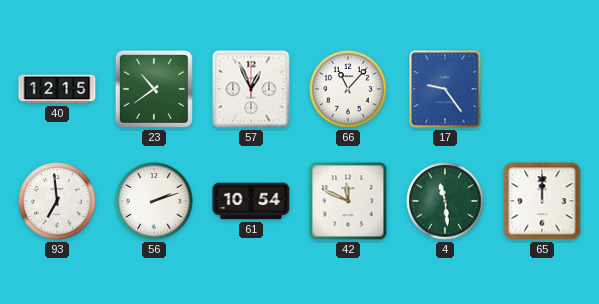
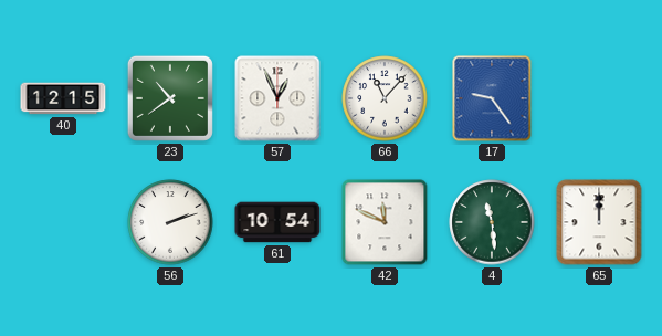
93: 6:59 -> none (57, 201)
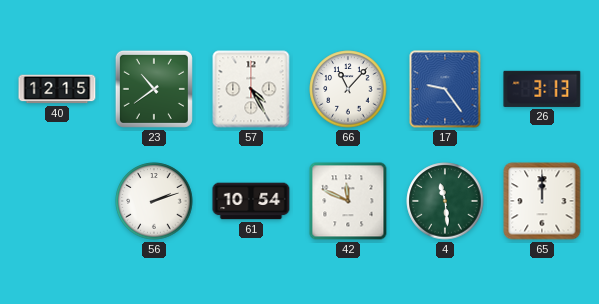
57: 12:56 -> 4:25 (251, 89)
26: none -> 3:13 (542, 89)
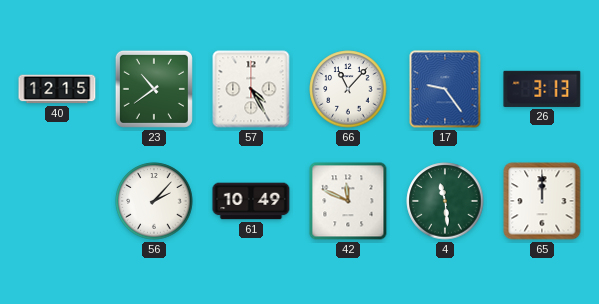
56: 2:12 -> 2:07 (154, 201)
61: 10:54 -> 10:49 (251, 201)
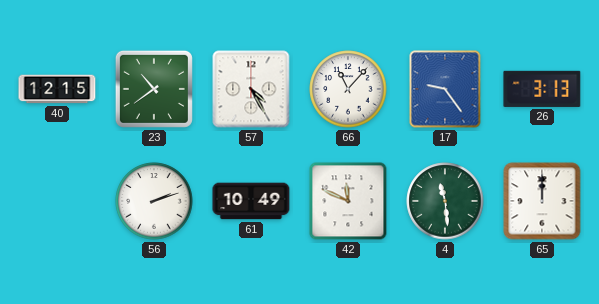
56: 2:07 -> 2:12 (154, 201)
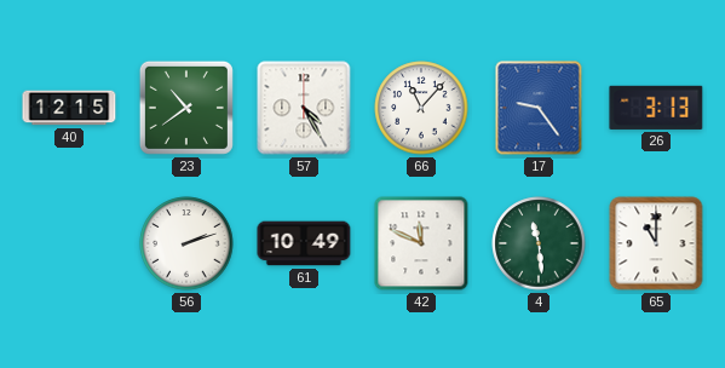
65: 12:00 -> 11:00 (656, 243)
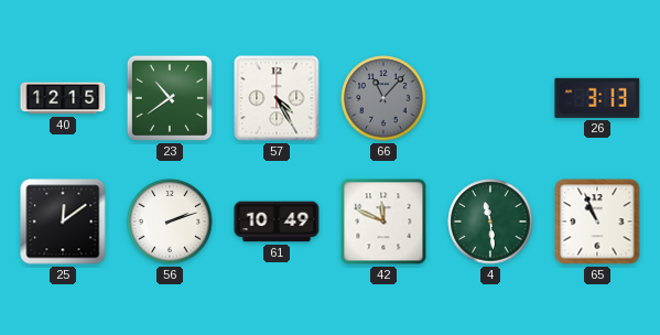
66 dial: white -> grey (383, 98)
17: 9:24 -> none (539, 108)
25: none -> 12:09 (63, 221)
65: 11:00 -> 10:56 (597, 221)
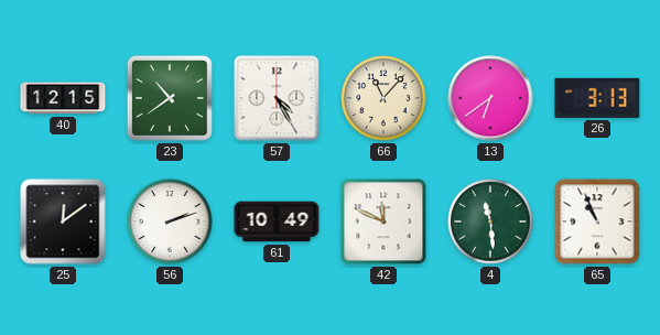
66 dial: grey -> cream (383, 98)
13: none -> 6:39 (490, 98)
